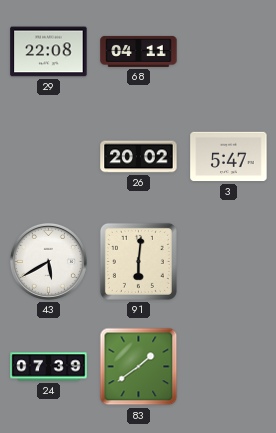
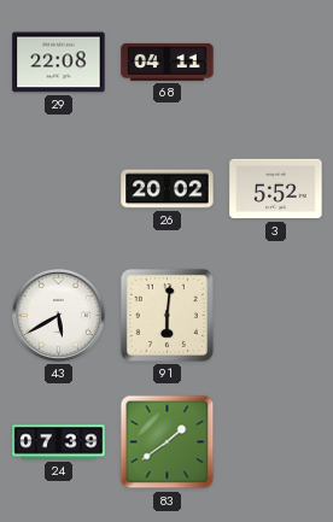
3: 5:47 -> 5:52 (276, 189)
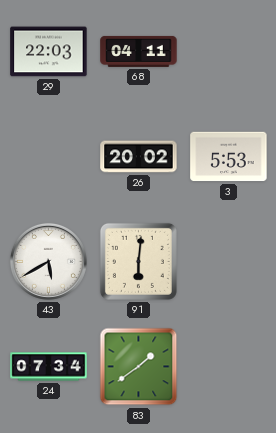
29: 22:08 -> 22:03 (49, 52)
3: 5:52 -> 5:53 (229, 157)
24: 07:39 -> 07:34 (49, 367)
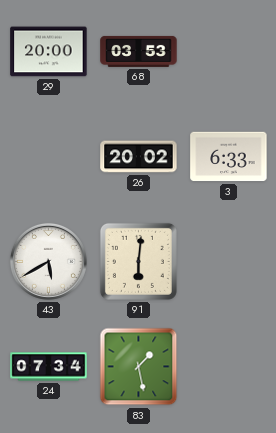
29: 22:03 -> 20:00 (49, 52)
68: 04:11 -> 03:53 (139, 51)
3: 5:53 -> 6:33 (229, 157)
83: 1:39 -> 1:28 (139, 367)
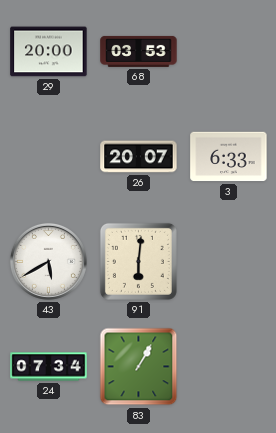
26: 20:02 -> 20:07 (139, 157)
83: 1:28 -> 1:05 (139, 367)
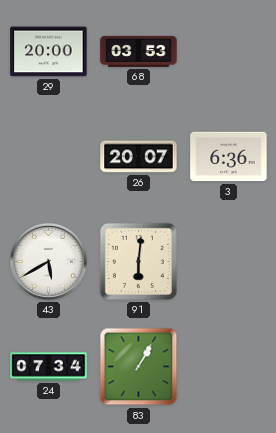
3: 6:33 -> 6:36 (229, 157)
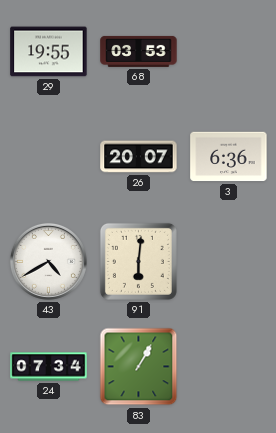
29: 20:00 -> 19:55 (49, 52)
43: 5:40 -> 4:40 (48, 261)
